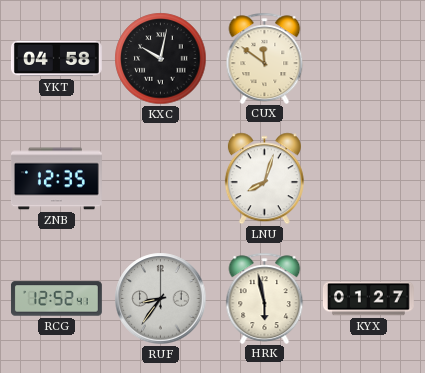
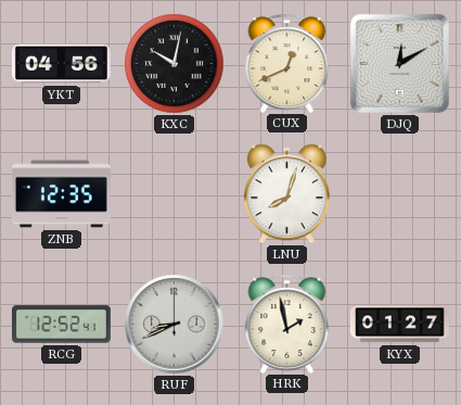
YKT: 04:58 -> 04:56 (62, 64)
CUX: 11:51 -> 12:41 (287, 63)
DJQ: none -> 12:10 (399, 63)
RUF: 8:36 -> 8:41 (175, 325)
HRK: 5:58 -> 1:58 (287, 324)
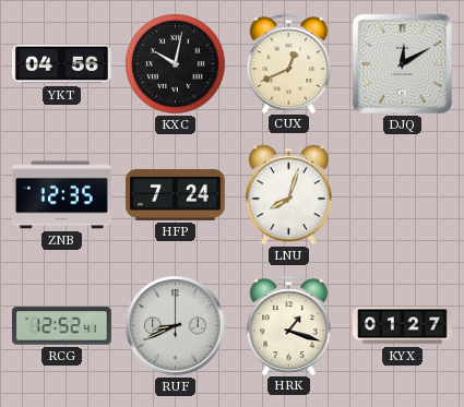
HFP: none -> 7:24 (176, 194)
HRK: 1:58 -> 1:18 (289, 325)
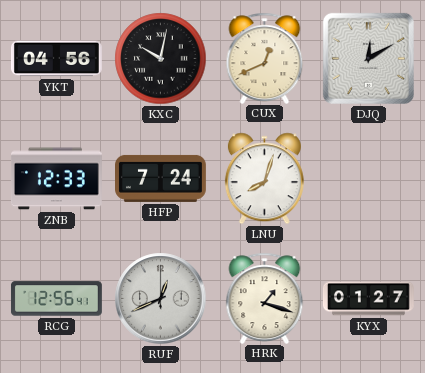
ZNB: 12:35 -> 12:33 (56, 179)
RCG: 12:52 -> 12:56 (57, 299)
RUF: 8:41 -> 12:41 (161, 299)
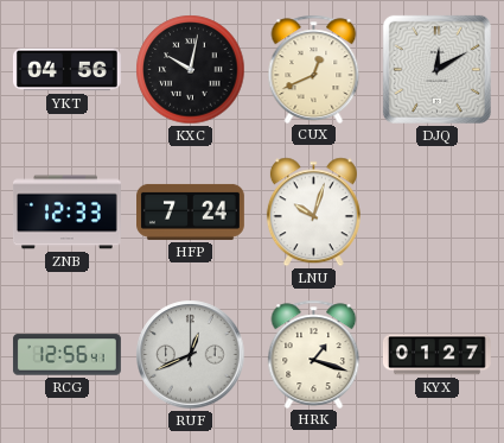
LNU: 8:03 -> 10:03 (313, 213)
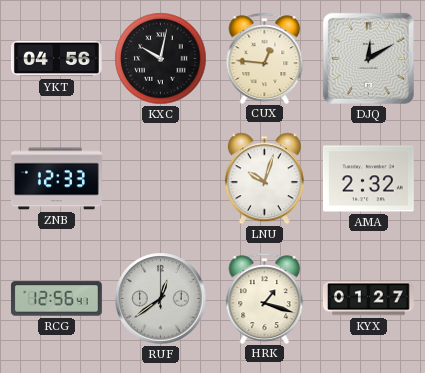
CUX: 12:41 -> 12:46 (265, 58)
HFP: 7:24 -> none (191, 211)
AMA: none -> 2:32 (368, 179)
RUF: 12:41 -> 12:39 (161, 299)
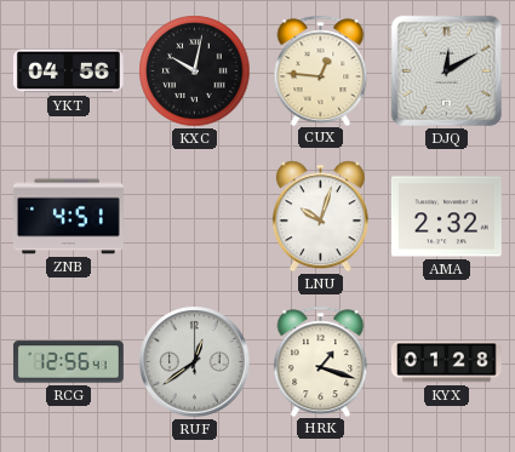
ZNB: 12:33 -> 4:51 (68, 217)
KYX: 01:27 -> 01:28 (446, 362)
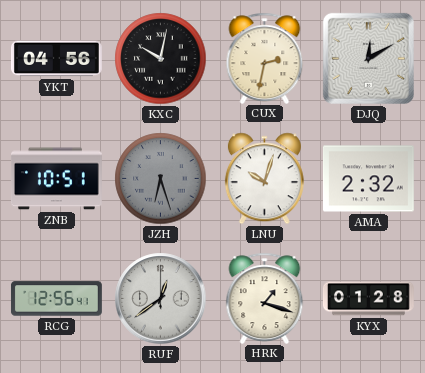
CUX: 12:46 -> 2:32 (265, 58)
ZNB: 4:51 -> 10:51 (56, 179)
JZH: none -> 6:27 (161, 179)
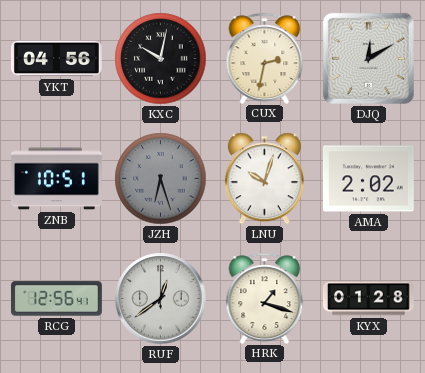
AMA: 2:32 -> 2:02 (368, 179)
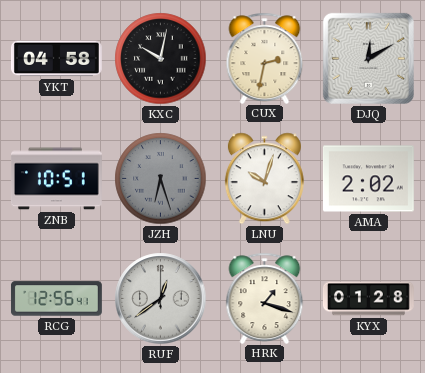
YKT: 04:56 -> 04:58 (57, 59)
